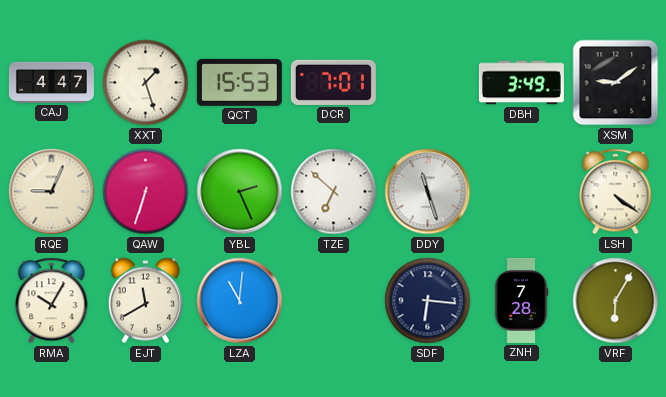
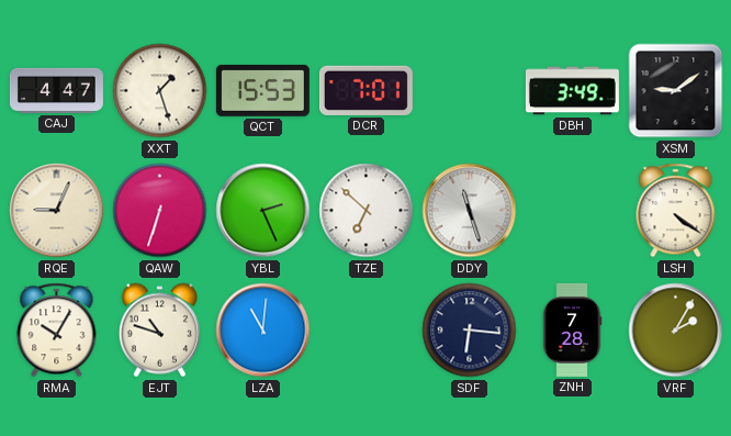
EJT: 11:40 -> 10:48 (159, 331)
VRF: 6:05 -> 2:05 (676, 331)
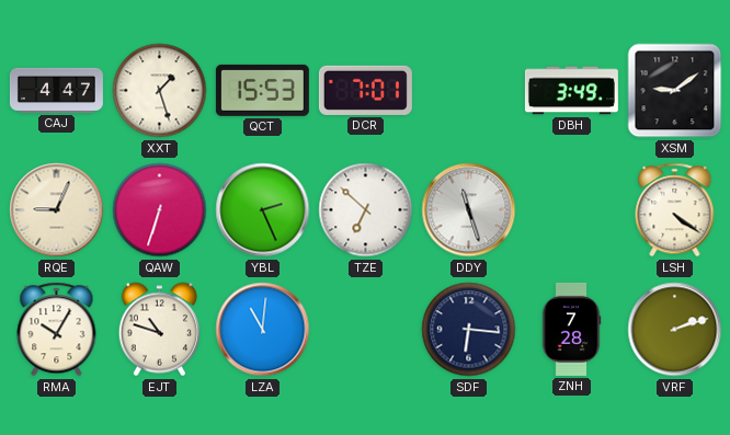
VRF: 2:05 -> 2:12 (675, 330)
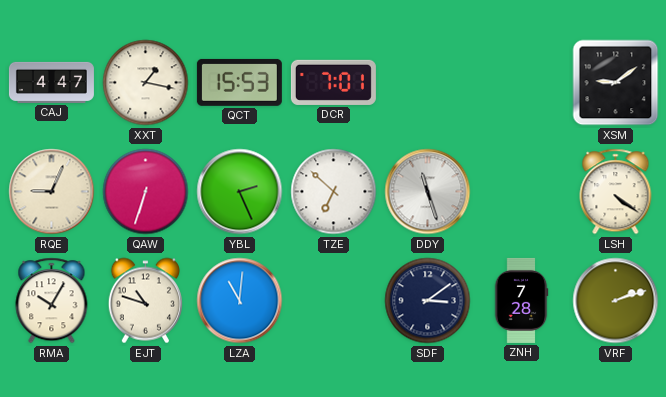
XXT: 1:27 -> 1:17 (146, 83)
DBH: 3:49 -> none (571, 91)
SDF: 6:16 -> 3:09 (428, 301)
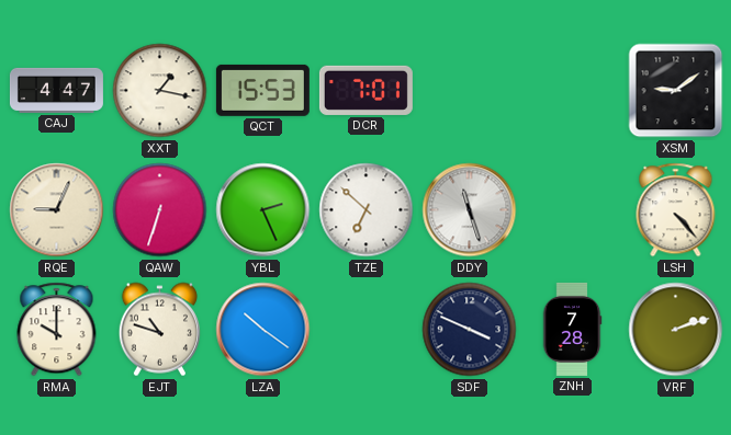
LSH: 4:21 -> 4:23 (676, 210)
RMA: 10:05 -> 10:00 (57, 330)
LZA: 11:01 -> 10:21 (263, 330)
SDF: 3:09 -> 3:49 (470, 330)
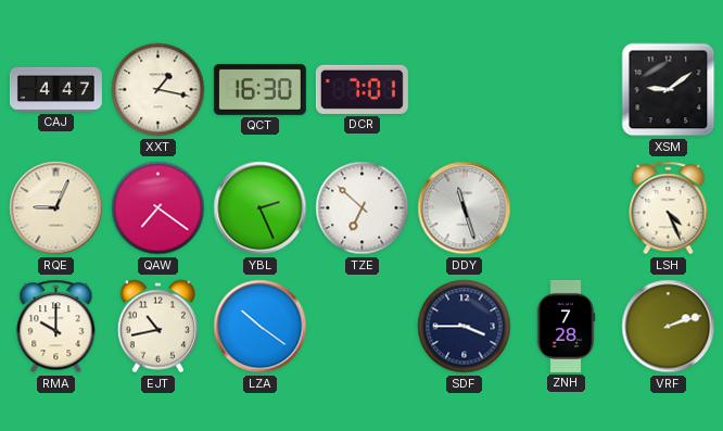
QCT: 15:53 -> 16:30 (259, 89)
QAW: 6:33 -> 7:21 (158, 208)
LSH: 4:23 -> 4:26 (669, 208)
EJT: 10:48 -> 10:43 (157, 327)
SDF: 3:49 -> 3:45 (465, 327)
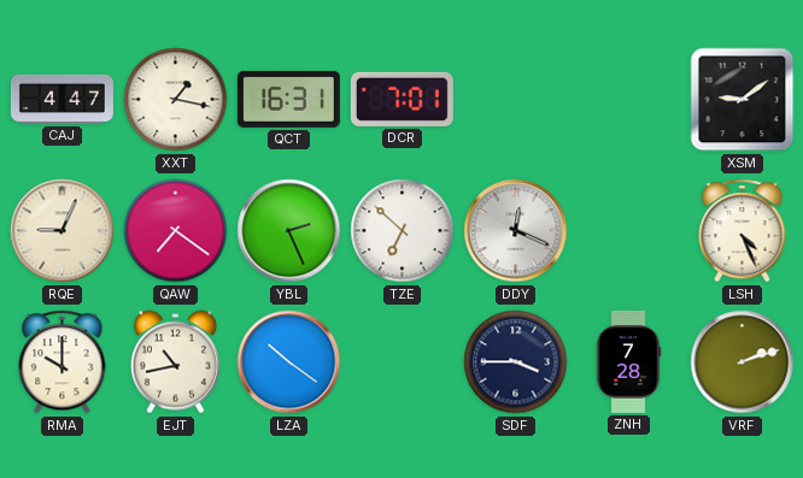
QCT: 16:30 -> 16:31 (288, 99)
DDY: 11:27 -> 12:19 (516, 231)
